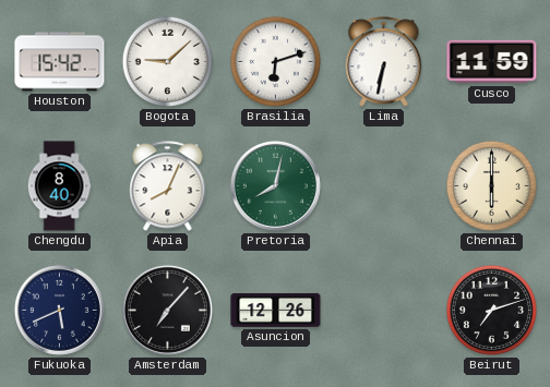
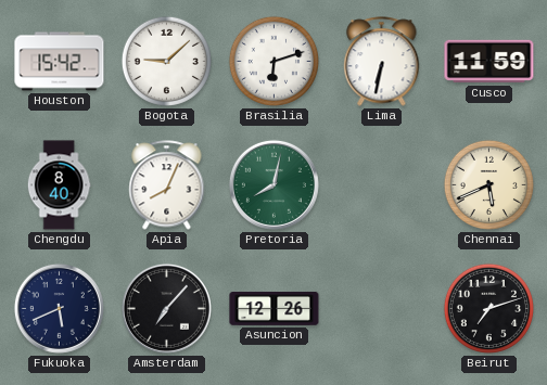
Chennai: 6:00 -> 5:41 (488, 184)
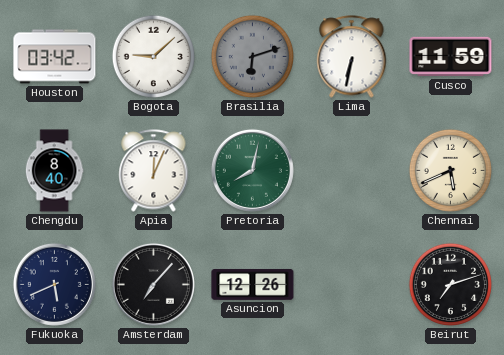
Houston: 15:42 -> 03:42 (55, 57)
Brasilia dial: white -> grey (252, 56)
Apia: 8:04 -> 12:04 (154, 171)
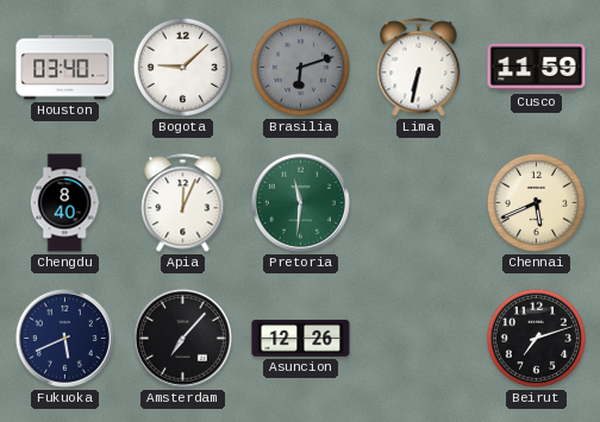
Houston: 03:42 -> 03:40 (65, 68)
Pretoria: 8:02 -> 11:31 (300, 202)
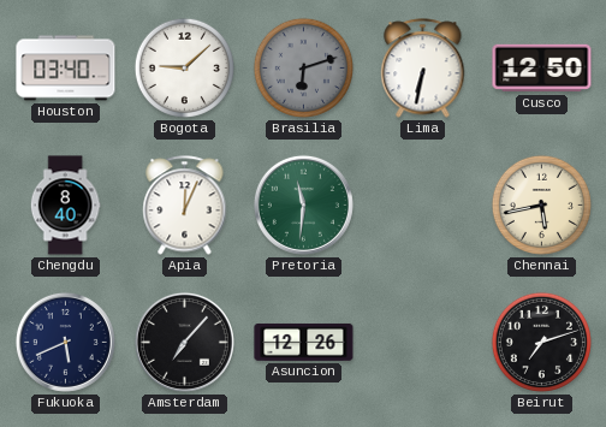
Cusco: 11:59 -> 12:50 (542, 69)
Chennai: 5:41 -> 5:43 (541, 204)
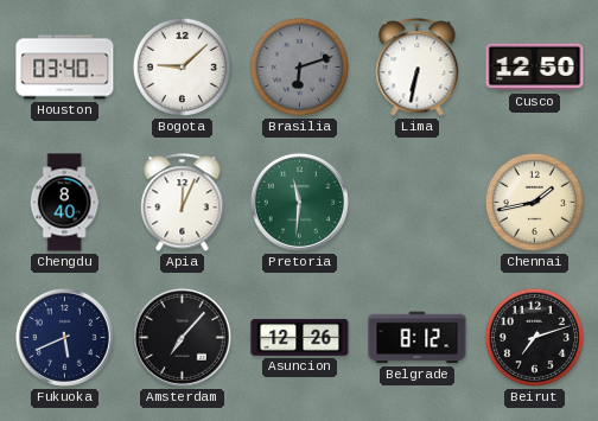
Chennai: 5:43 -> 1:43 (534, 202)
Belgrade: none -> 8:12 (418, 338)
